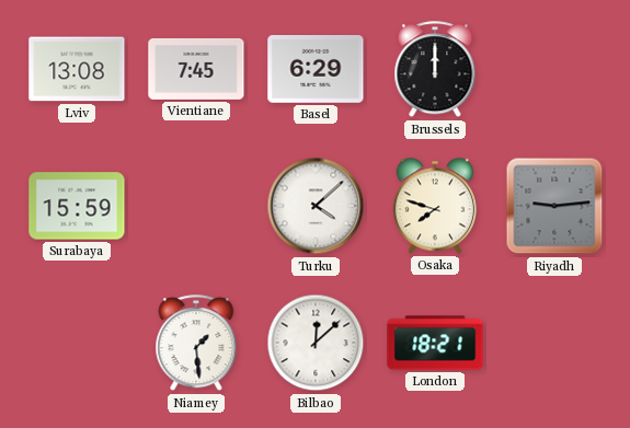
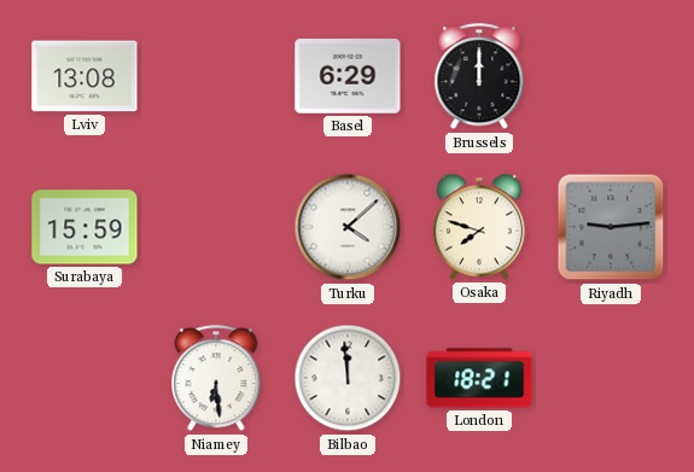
Vientiane: 7:45 -> none (196, 69)
Niamey: 1:29 -> 6:29 (216, 379)
Bilbao: 12:08 -> 11:59 (348, 378)
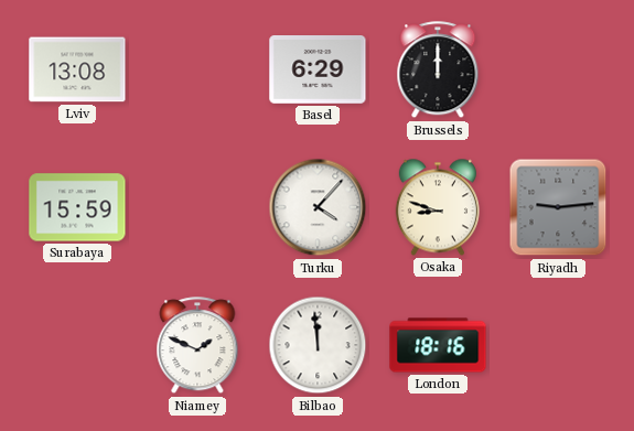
Turku: 4:08 -> 4:07 (318, 207)
Osaka: 7:48 -> 8:48 (438, 207)
Niamey: 6:29 -> 1:49 (197, 346)
London: 18:21 -> 18:16 (438, 345)
